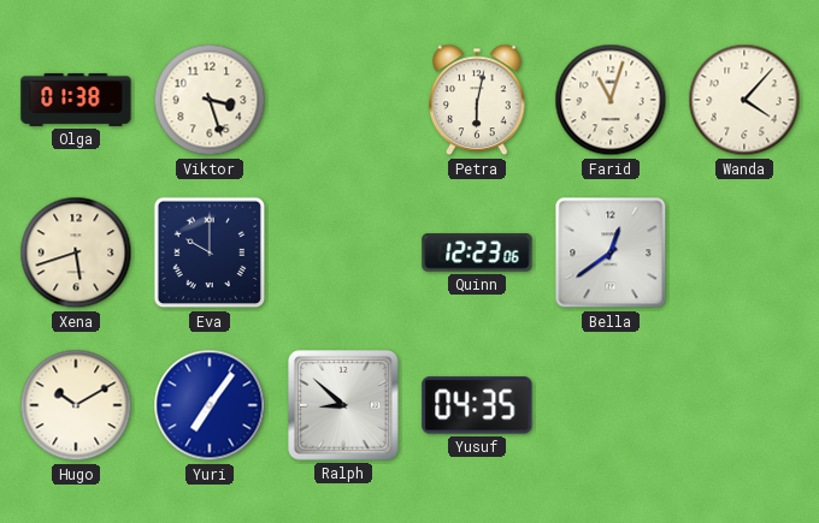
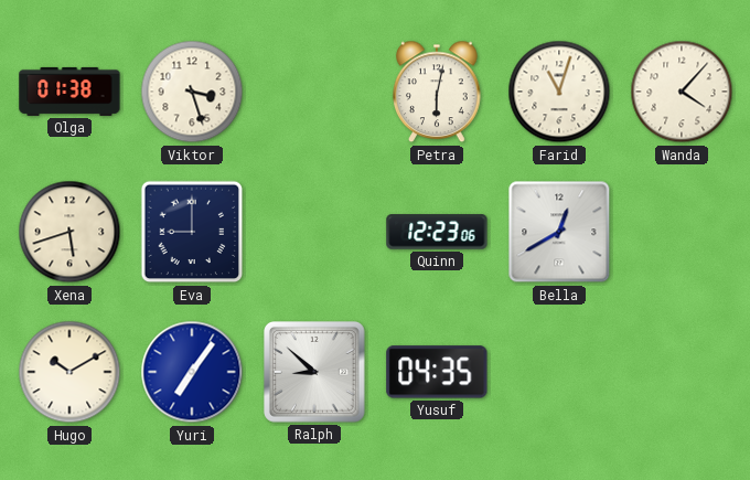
Eva: 10:00 -> 9:00 (192, 232)
Bella: 12:39 -> 12:40 (559, 232)
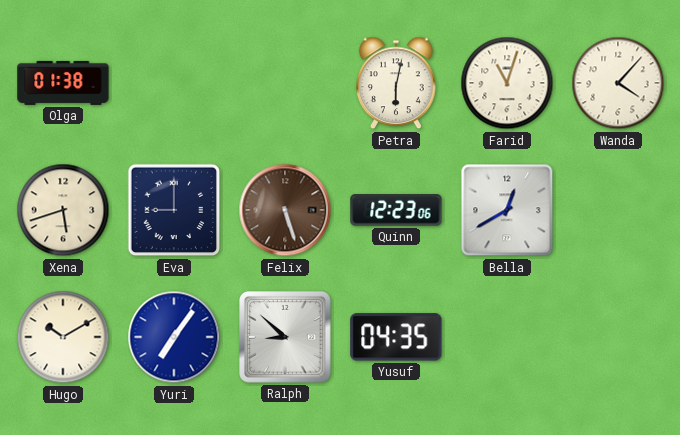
Viktor: 3:27 -> none (192, 92)
Felix: none -> 5:27 (285, 210)
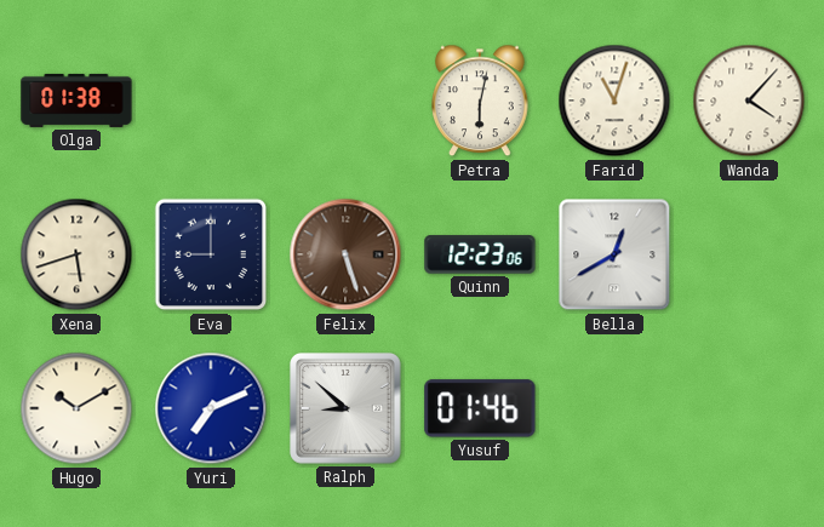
Yuri: 7:06 -> 7:11 (211, 408)
Yusuf: 04:35 -> 01:46 (480, 408)
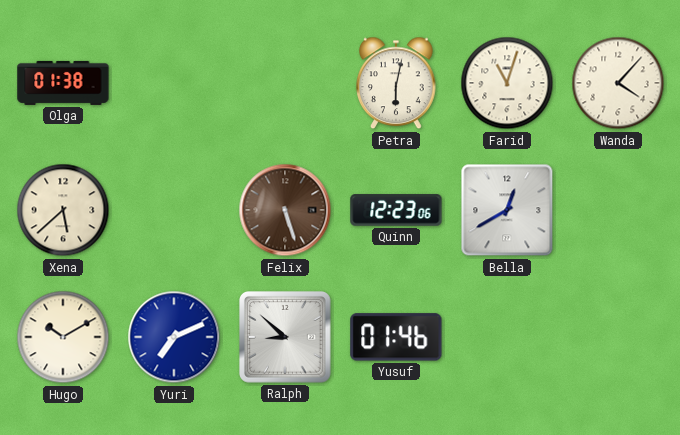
Xena: 5:42 -> 5:38 (63, 210)
Eva: 9:00 -> none (211, 254)
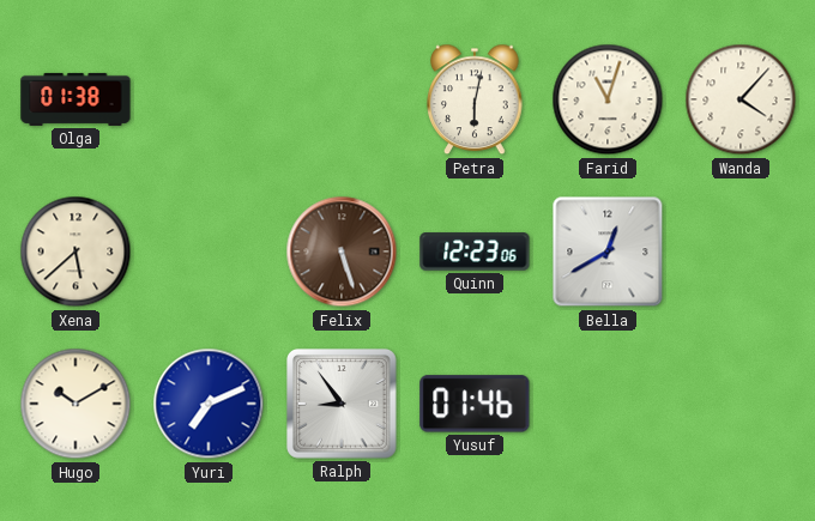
Ralph: 8:52 -> 8:54 (343, 405)
